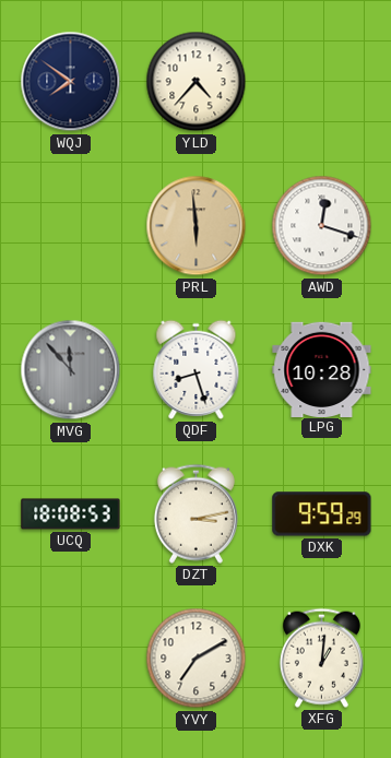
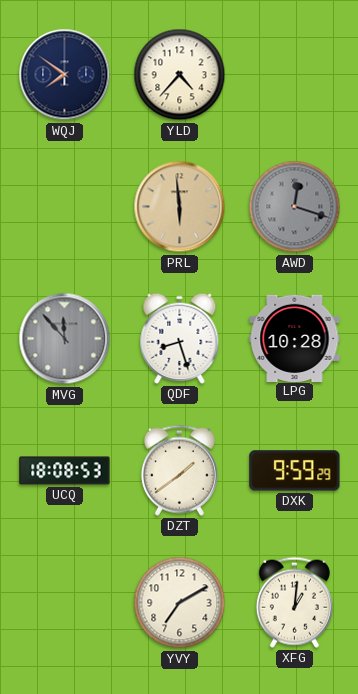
AWD dial: white -> grey (295, 207)
DZT: 3:13 -> 1:39 (179, 470)
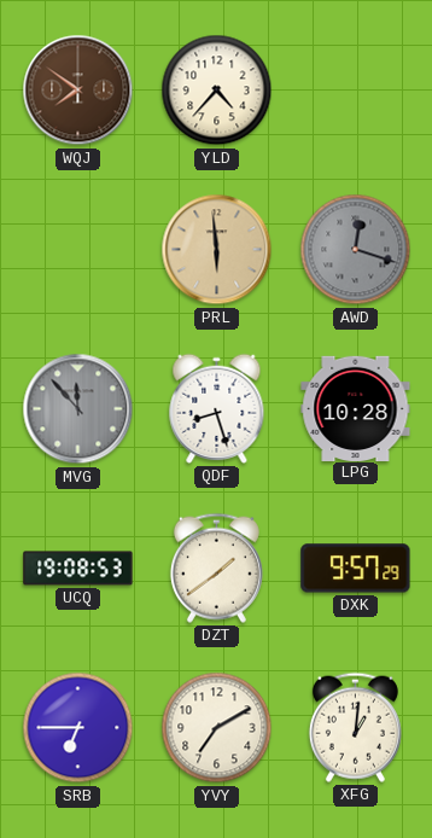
WQJ dial: navy -> brown (78, 91)
UCQ: 18:08 -> 19:08 (78, 569)
DXK: 9:59 -> 9:57 (356, 569)
SRB: none -> 6:45 (78, 728)
